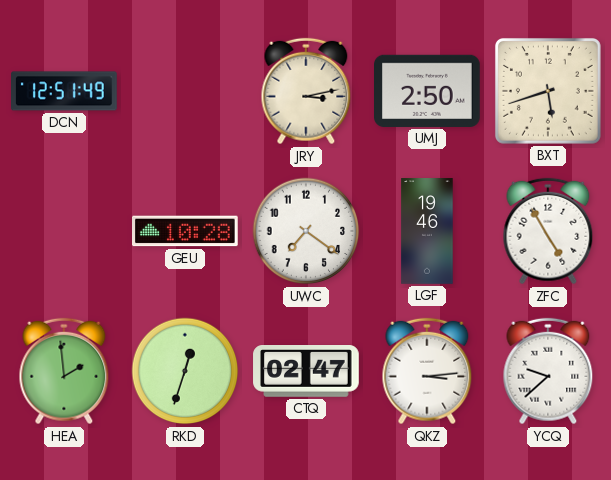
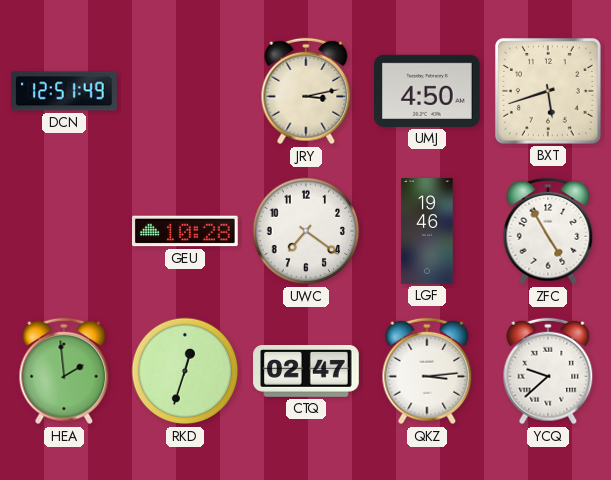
UMJ: 2:50 -> 4:50 (428, 91)
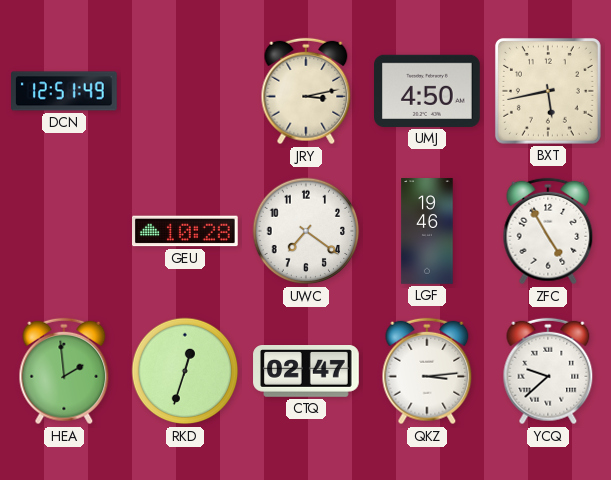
BXT: 5:42 -> 5:43 (548, 91)
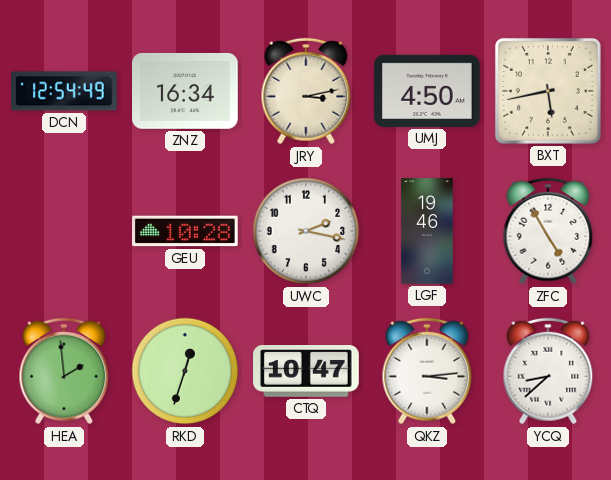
DCN: 12:51 -> 12:54 (65, 91)
ZNZ: none -> 16:34 (186, 91)
UWC: 7:21 -> 2:17 (306, 231)
CTQ: 02:47 -> 10:47 (306, 372)
YCQ: 9:38 -> 8:38 (548, 371)
